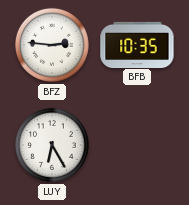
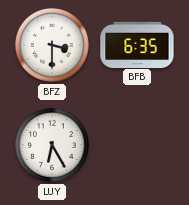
BFZ: 2:46 -> 3:30 (52, 45)
BFB: 10:35 -> 6:35 (137, 44)
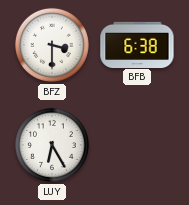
BFB: 6:35 -> 6:38 (137, 44)
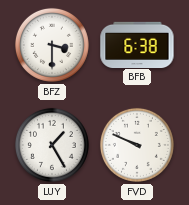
LUY: 6:25 -> 1:25 (52, 145)
FVD: none -> 9:49 (137, 145)
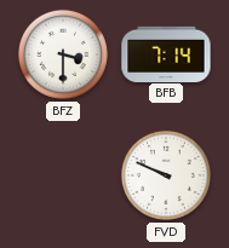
BFB: 6:38 -> 7:14 (166, 53)
LUY: 1:25 -> none (52, 145)
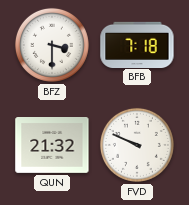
BFB: 7:14 -> 7:18 (137, 44)
QUN: none -> 21:32 (52, 146)
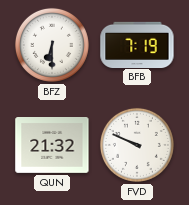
BFZ: 3:30 -> 6:30 (52, 45)
BFB: 7:18 -> 7:19 (137, 44)
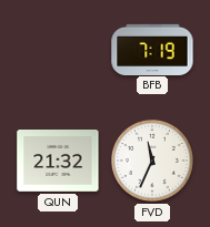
BFZ: 6:30 -> none (52, 45)
FVD: 9:49 -> 11:34 (152, 161)
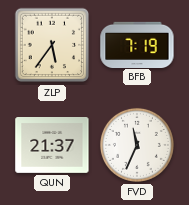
ZLP: none -> 5:36 (52, 45)
QUN: 21:32 -> 21:37 (52, 146)
